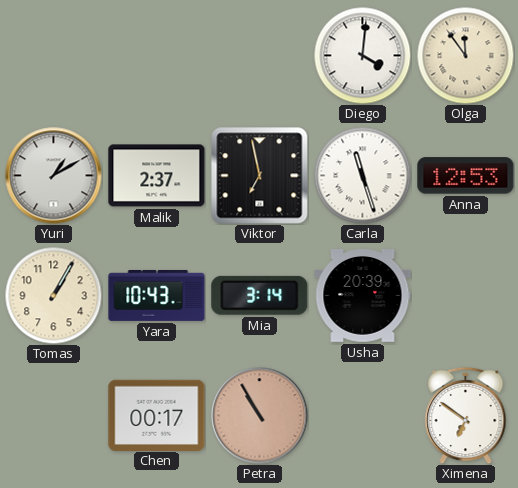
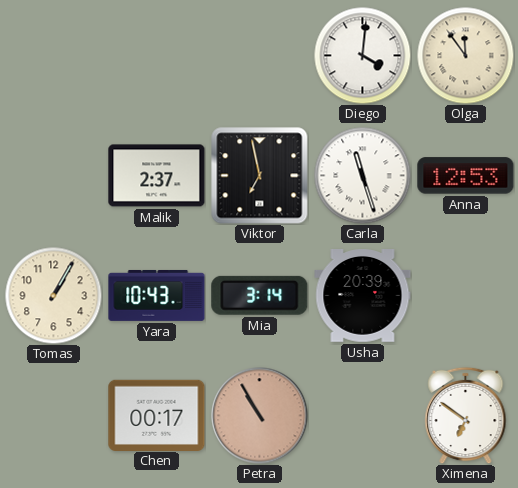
Yuri: 1:10 -> none (54, 176)
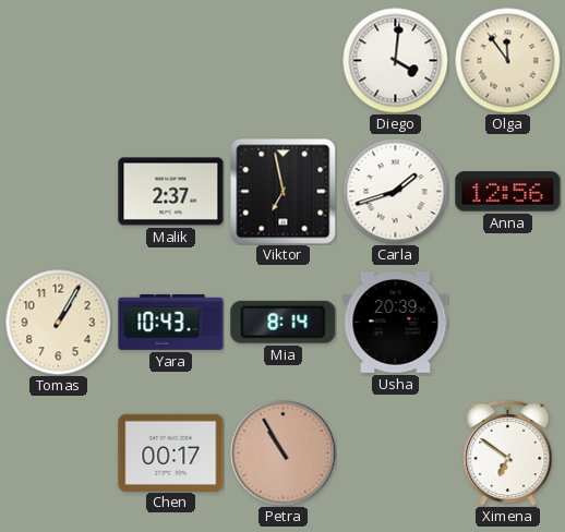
Carla: 11:27 -> 1:42 (395, 191)
Anna: 12:53 -> 12:56 (508, 192)
Mia: 3:14 -> 8:14 (284, 322)
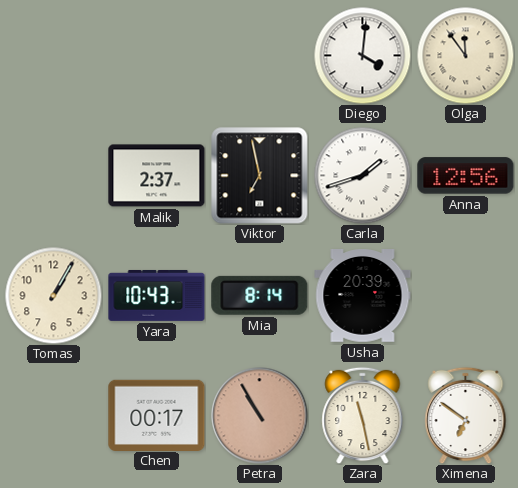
Zara: none -> 11:28 (363, 415)
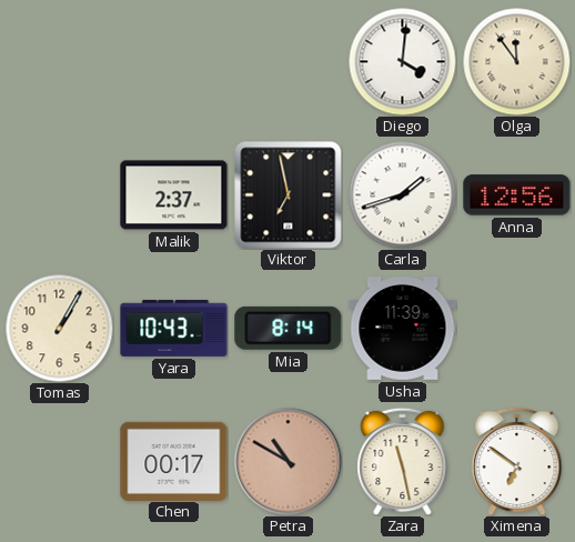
Usha: 20:39 -> 11:39 (403, 329)
Petra: 10:55 -> 10:50 (289, 462)
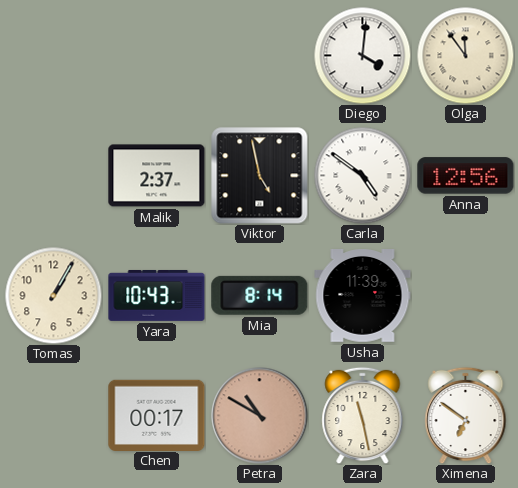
Viktor: 6:58 -> 4:58 (260, 176)
Carla: 1:42 -> 4:51 (362, 175)
